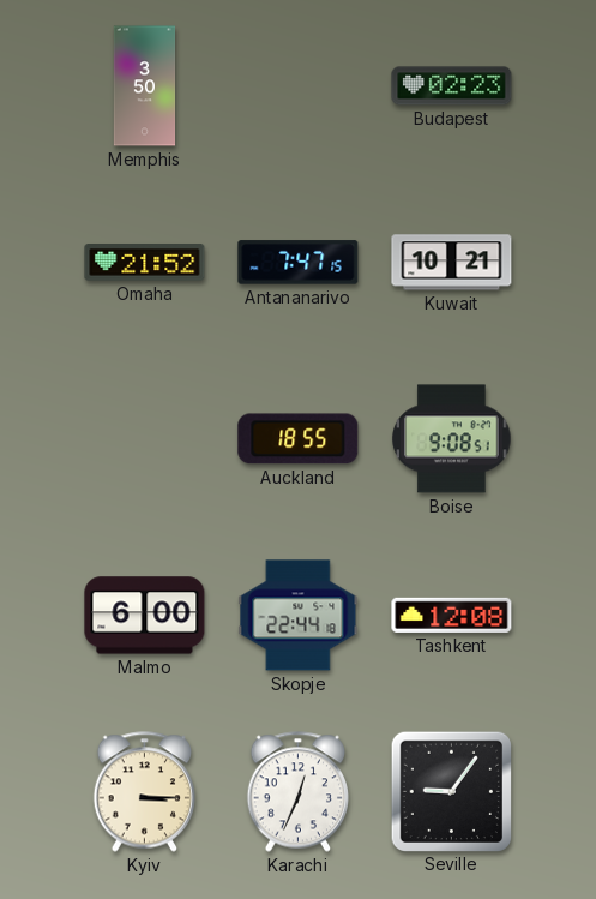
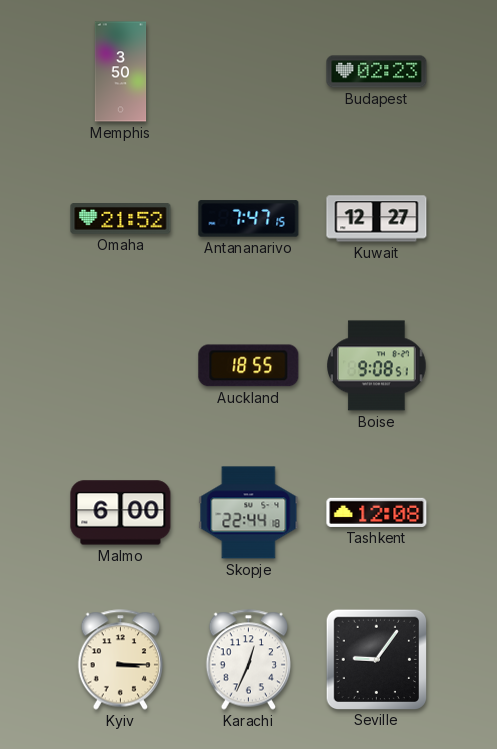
Kuwait: 10:21 -> 12:27 (377, 219)
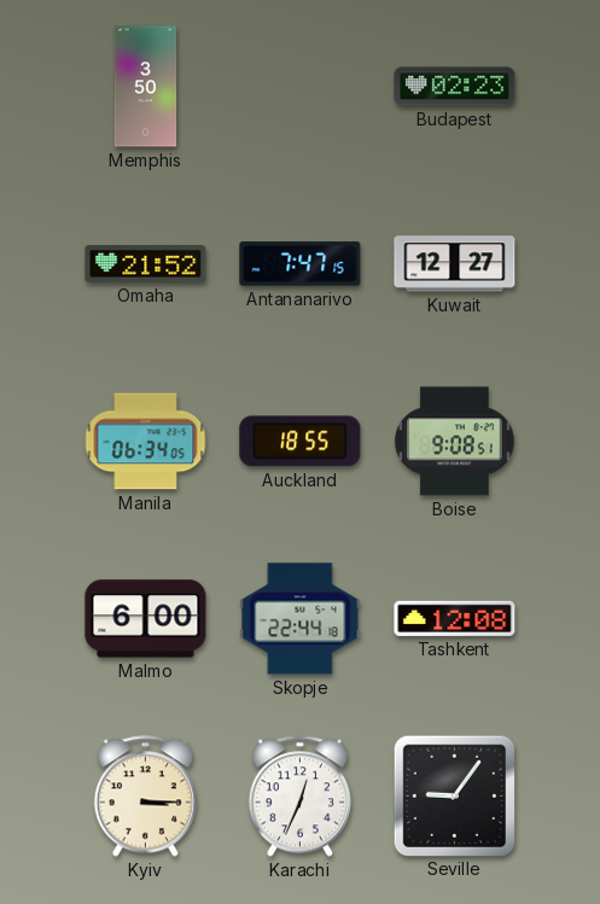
Manila: none -> 06:34 (146, 442)
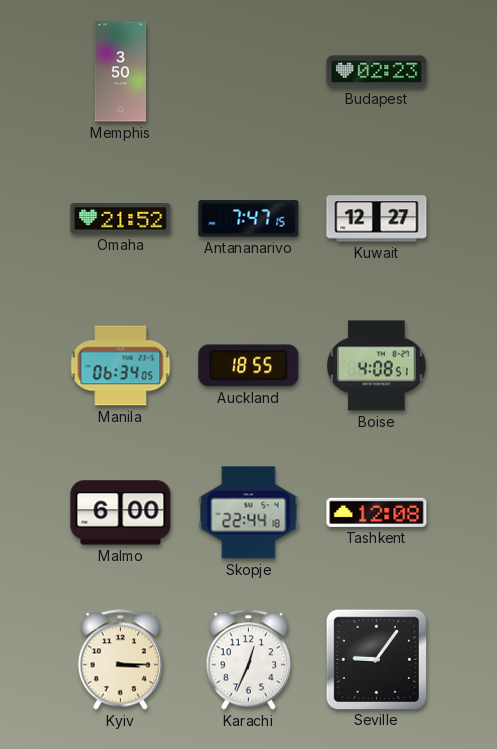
Boise: 9:08 -> 4:08 (377, 366)
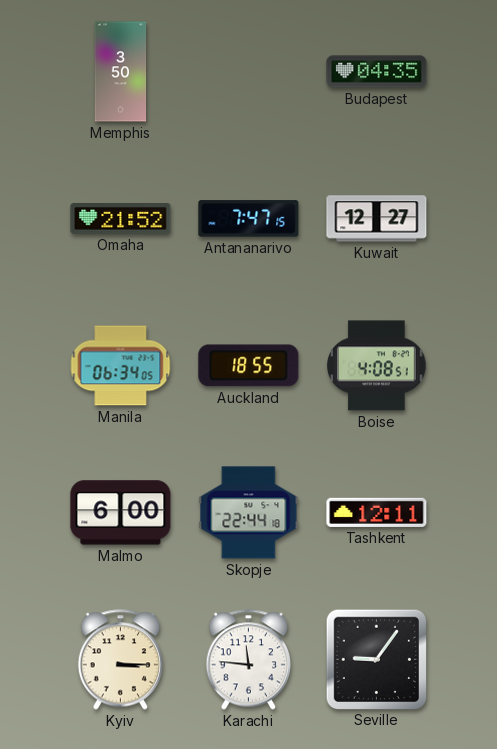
Budapest: 02:23 -> 04:35 (377, 72)
Tashkent: 12:08 -> 12:11 (377, 512)
Karachi: 12:34 -> 11:46 (248, 660)
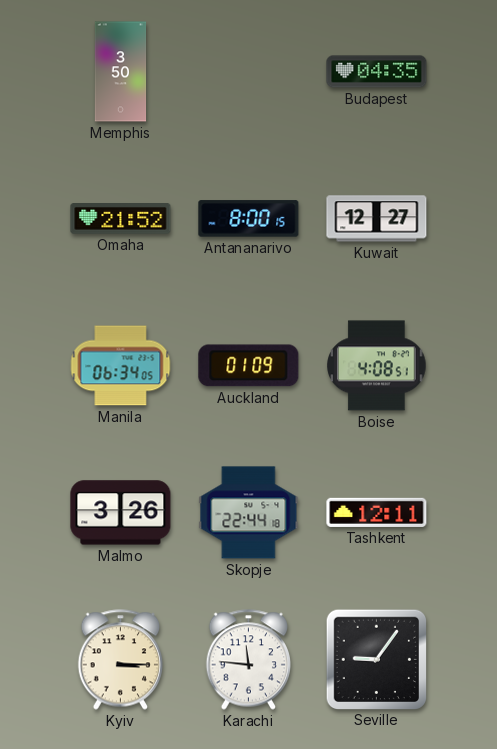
Antananarivo: 7:47 -> 8:00 (249, 219)
Auckland: 18:55 -> 01:09 (249, 366)
Malmo: 6:00 -> 3:26 (121, 513)
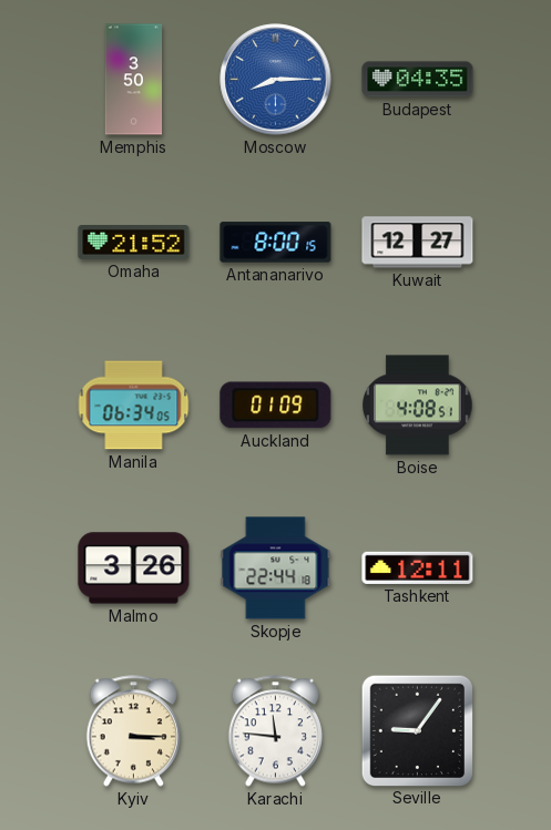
Moscow: none -> 8:15 (276, 80)
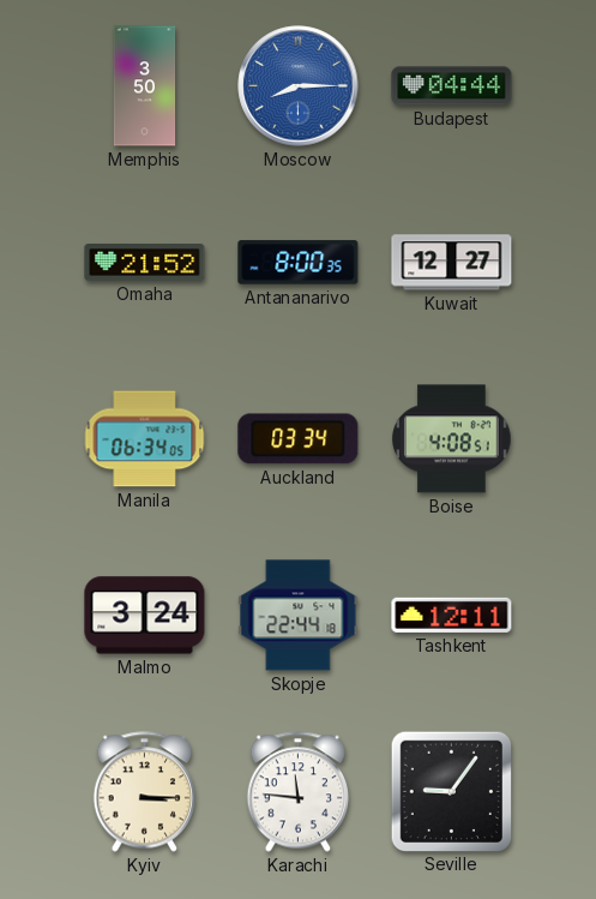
Budapest: 04:35 -> 04:44 (452, 86)
Antananarivo: 8:00:15 -> 8:00:35 (299, 263)
Auckland: 01:09 -> 03:34 (299, 439)
Malmo: 3:26 -> 3:24 (145, 616)
